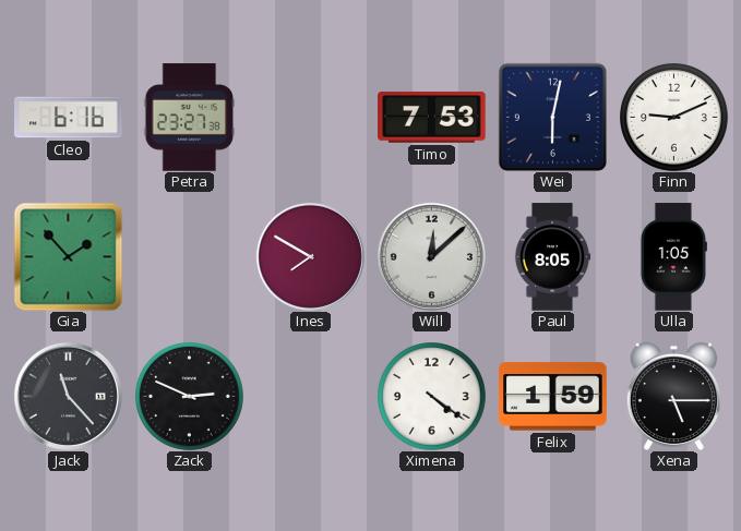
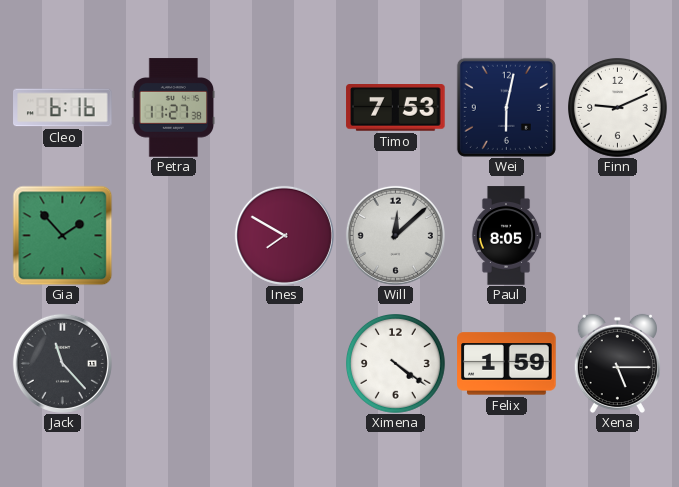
Petra: 23:27 -> 11:27 (174, 108)
Ulla: 1:05 -> none (673, 257)
Zack: 2:49 -> none (190, 397)
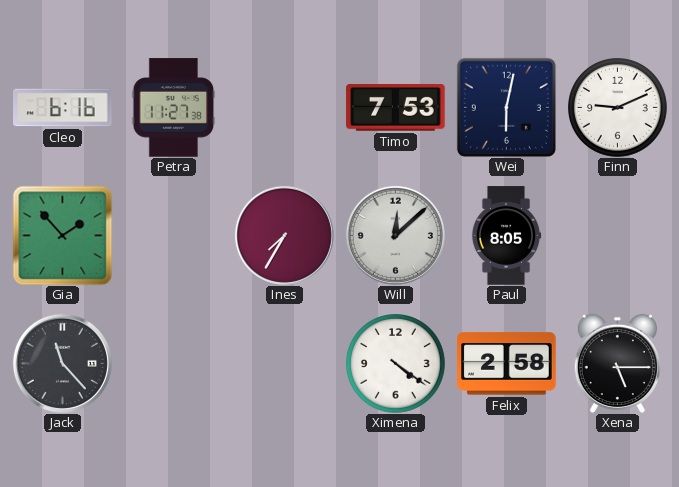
Ines: 7:50 -> 7:35 (284, 235)
Felix: 1:59 -> 2:58 (507, 364)
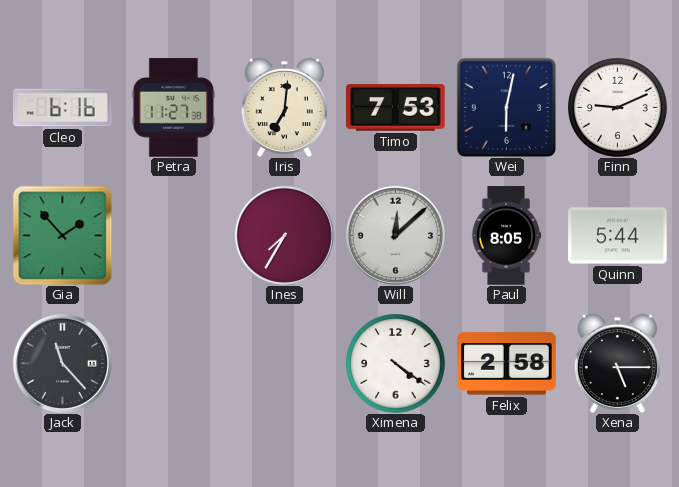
Iris: none -> 7:01 (284, 107)
Quinn: none -> 5:44 (618, 236)
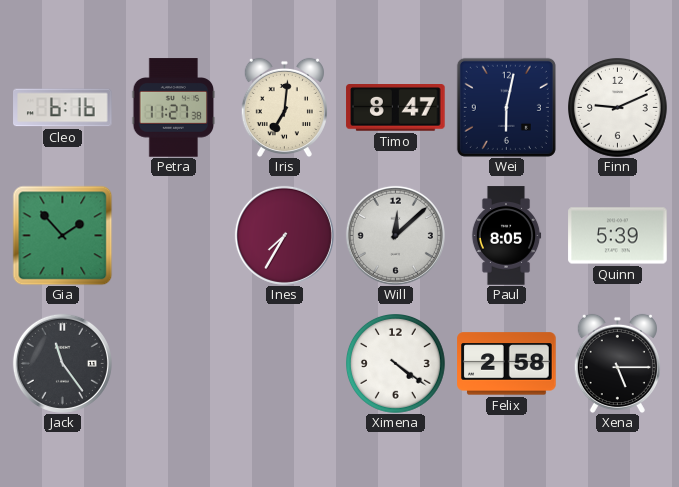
Timo: 7:53 -> 8:47 (396, 108)
Quinn: 5:44 -> 5:39 (618, 236)
Jack: 11:23 -> 11:24 (62, 363)
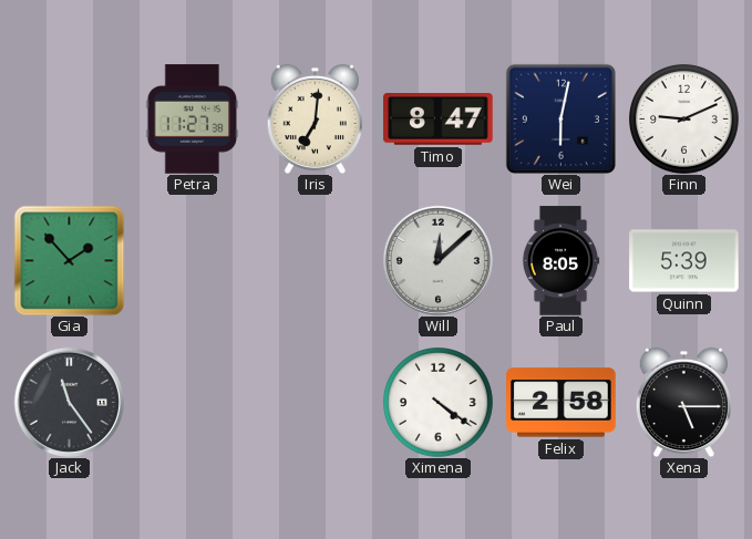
Cleo: 6:16 -> none (63, 108)
Ines: 7:35 -> none (284, 235)
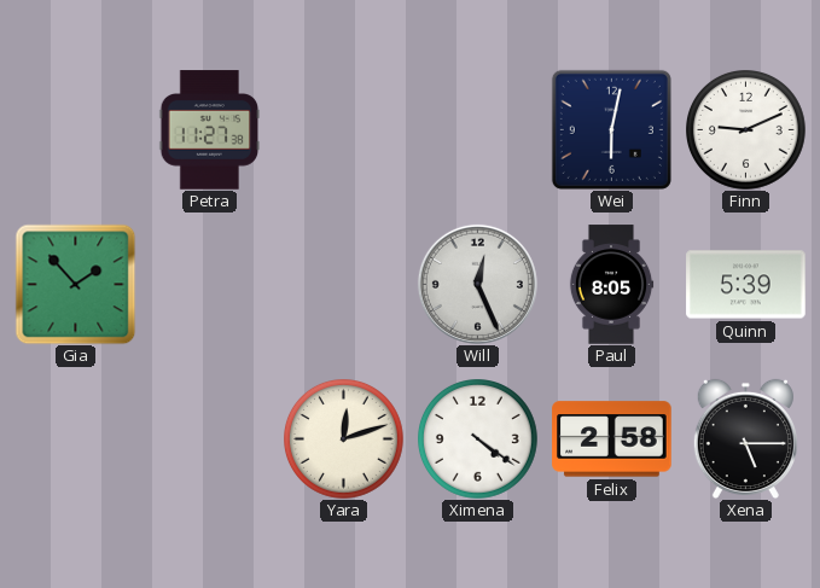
Iris: 7:01 -> none (315, 118)
Timo: 8:47 -> none (439, 120)
Will: 12:08 -> 12:26 (477, 284)
Jack: 11:24 -> none (69, 402)
Yara: none -> 12:12 (344, 439)
